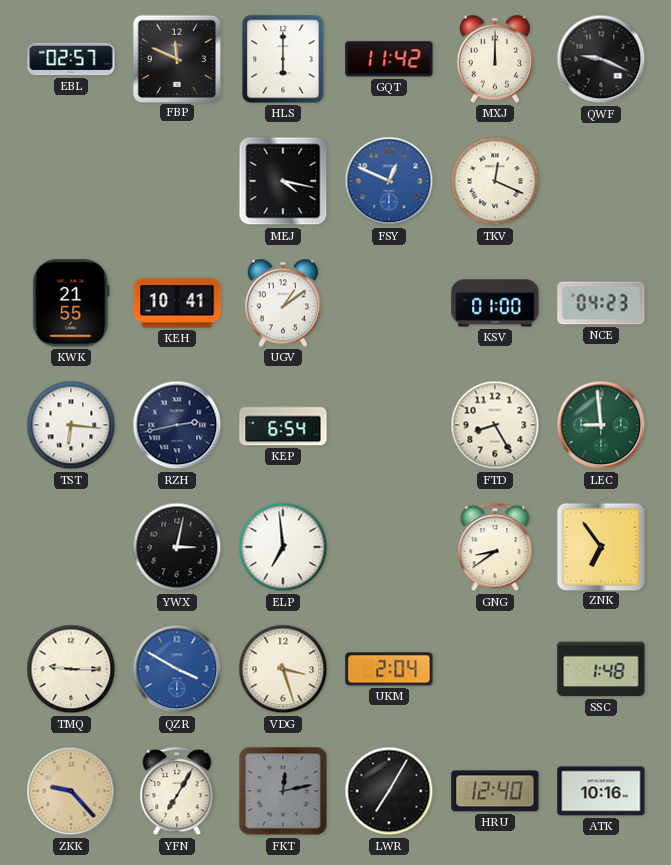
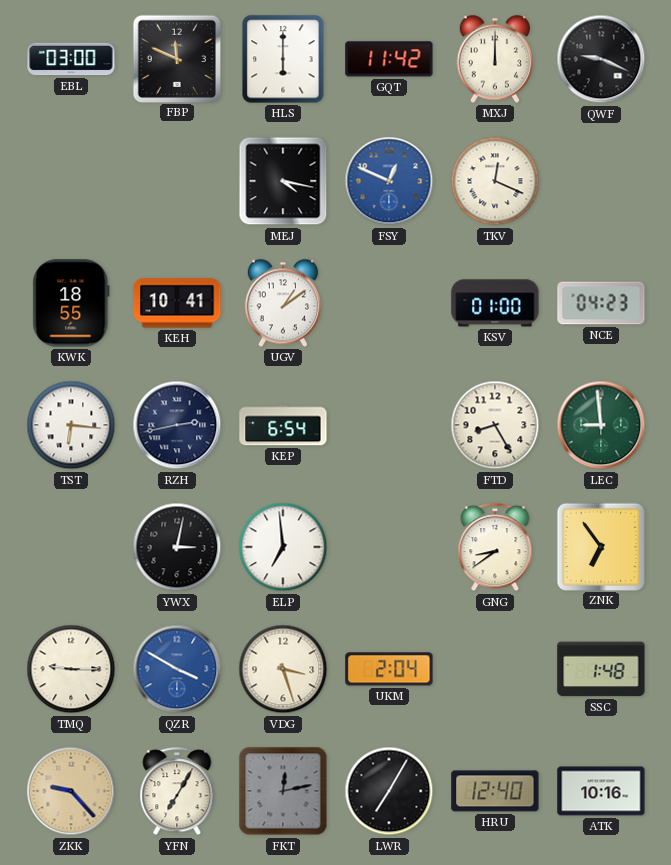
EBL: 02:57 -> 03:00 (71, 59)
KWK: 21:55 -> 18:55 (71, 303)
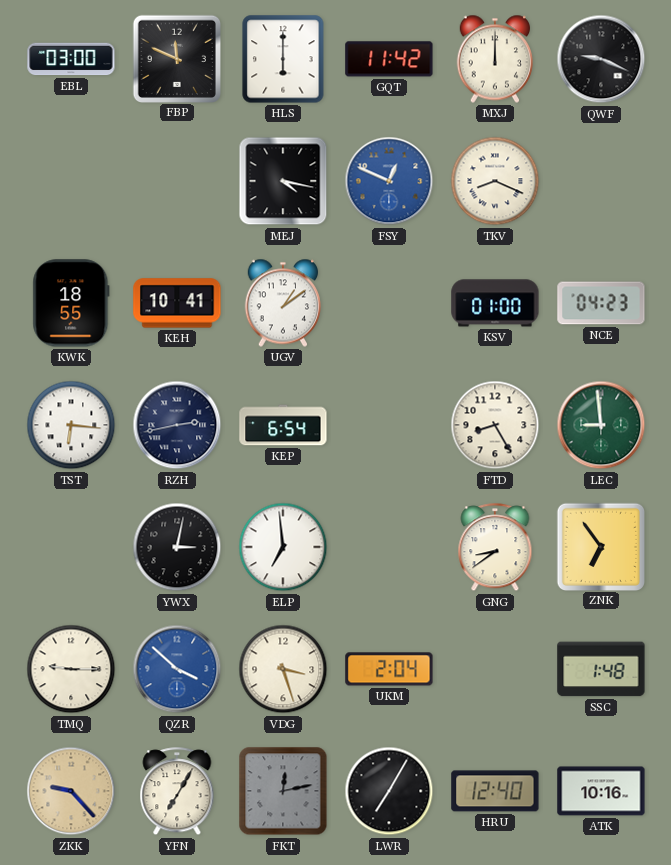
TKV: 12:19 -> 8:19 (495, 181)
QZR: 3:50 -> 3:52 (177, 669)
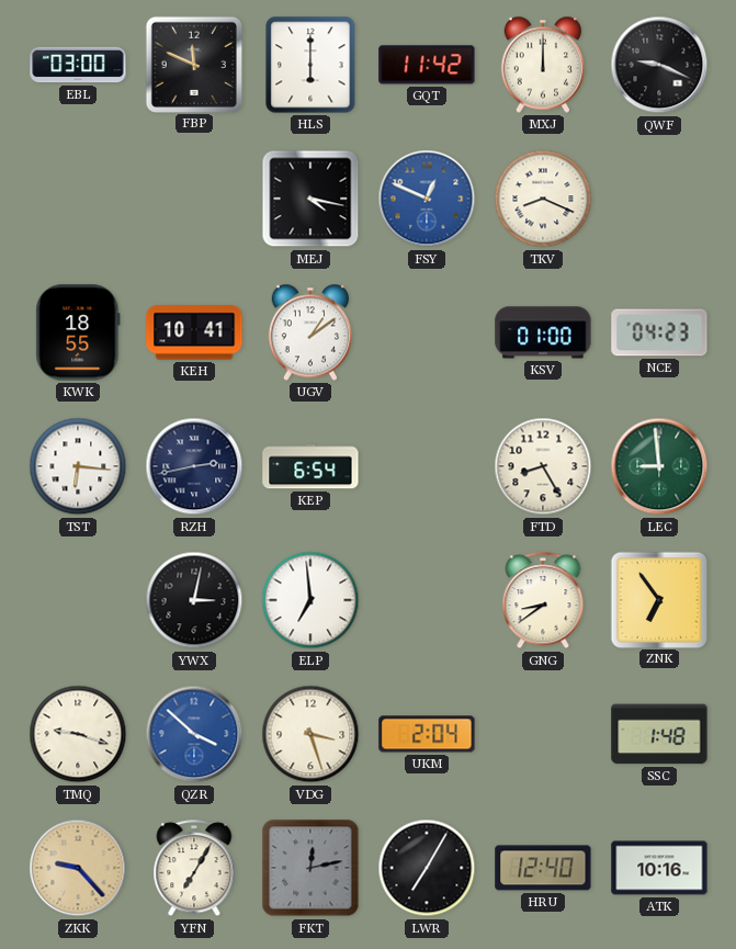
TMQ: 9:15 -> 9:18 (78, 734)
